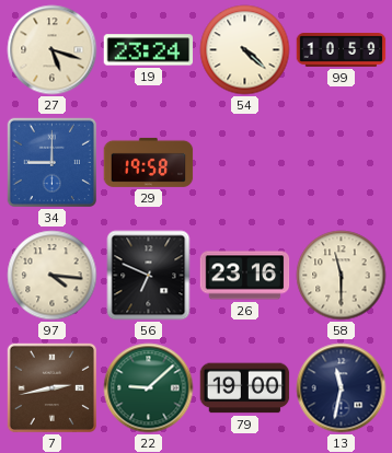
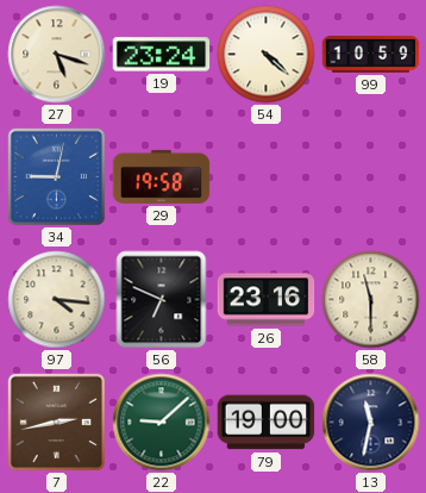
34: 9:00 -> 9:02 (56, 176)
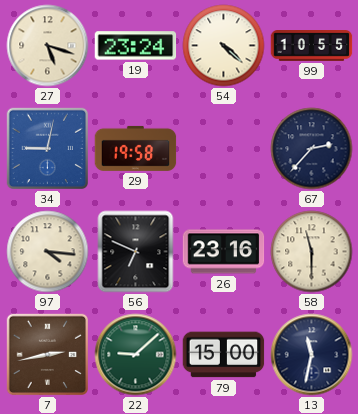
99: 10:59 -> 10:55 (312, 46)
67: none -> 2:37 (312, 149)
79: 19:00 -> 15:00 (224, 355)
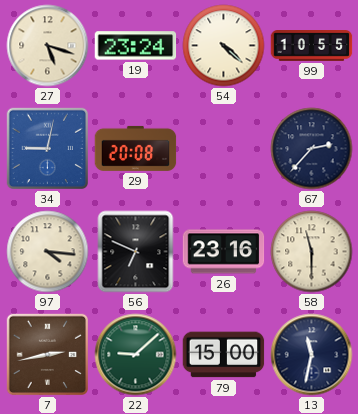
29: 19:58 -> 20:08 (136, 148)
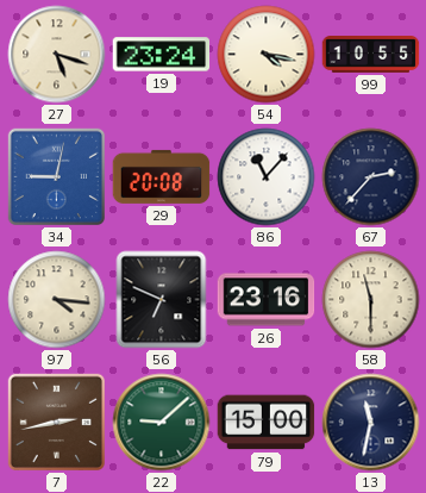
54: 4:22 -> 4:17 (267, 55)
86: none -> 11:07 (267, 177)
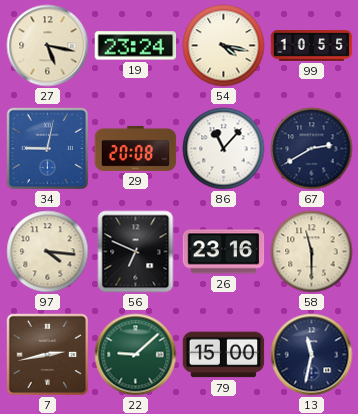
27: 5:18 -> 5:17 (48, 46)
67: 2:37 -> 2:40 (312, 149)
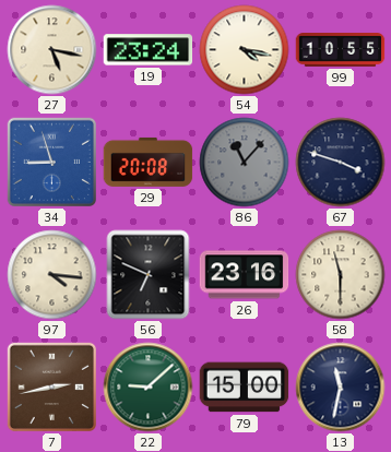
34: 9:02 -> 8:57 (51, 162)
86 dial: white -> grey (245, 163)
67: 2:40 -> 3:48 (341, 163)
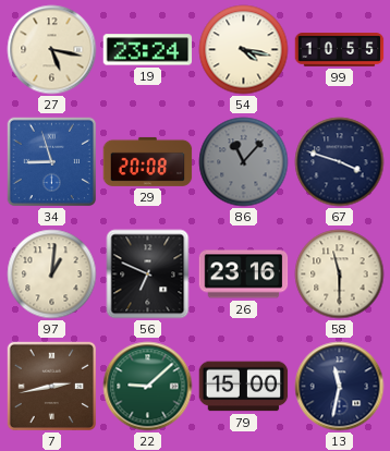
97: 4:16 -> 1:01 (52, 275)
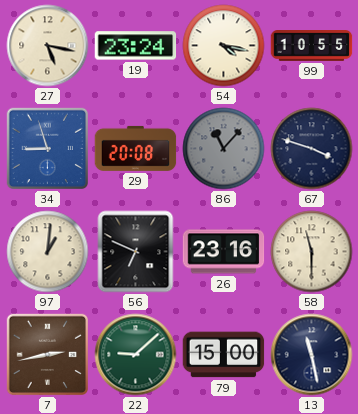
13: 11:32 -> 11:28 (312, 355)
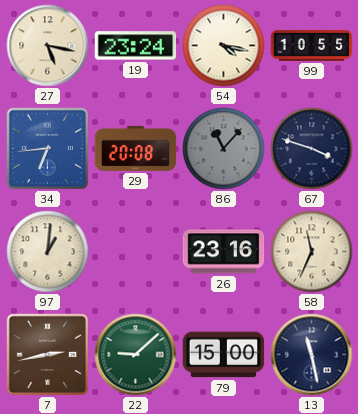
34: 8:57 -> 6:44 (47, 148)
56: 6:49 -> none (136, 252)
58: 11:30 -> 11:34 (312, 252)
